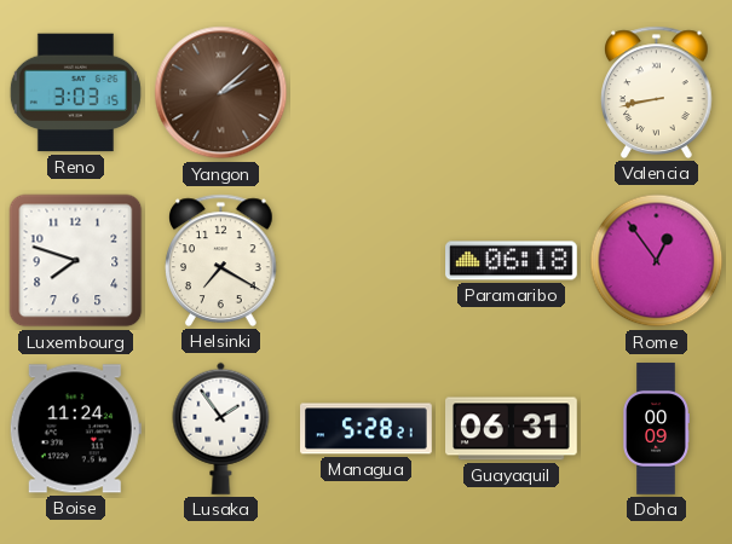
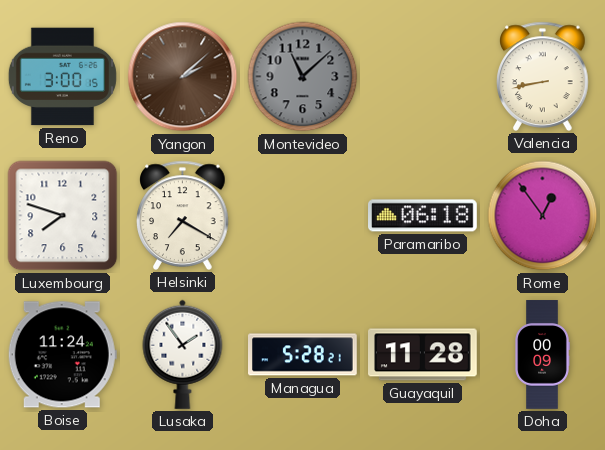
Reno: 3:03 -> 3:00 (62, 77)
Montevideo: none -> 11:08 (303, 77)
Guayaquil: 06:31 -> 11:28 (423, 355)
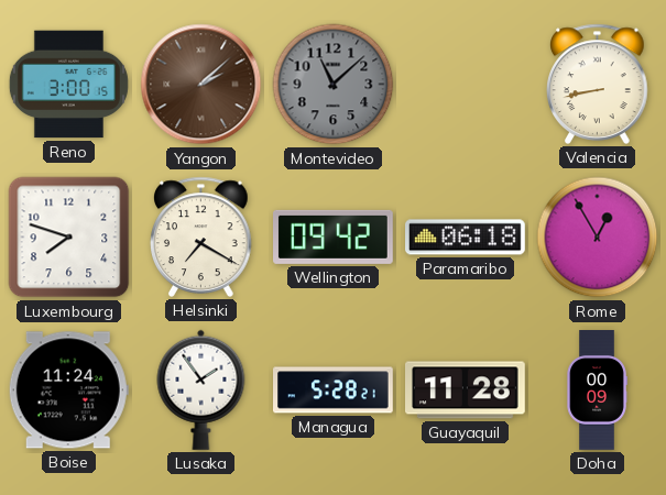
Wellington: none -> 09:42 (334, 237)
Rome: 12:54 -> 12:55 (598, 238)
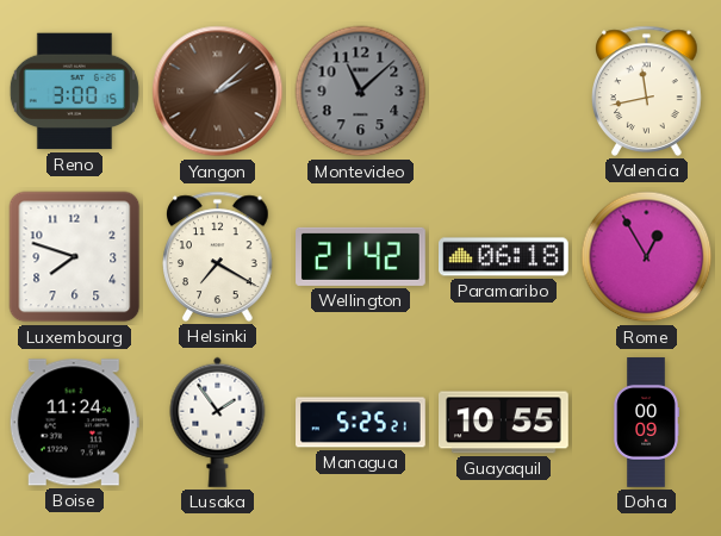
Valencia: 8:43 -> 11:43 (647, 91)
Wellington: 09:42 -> 21:42 (361, 256)
Managua: 5:28 -> 5:25 (361, 423)
Guayaquil: 11:28 -> 10:55 (504, 423)
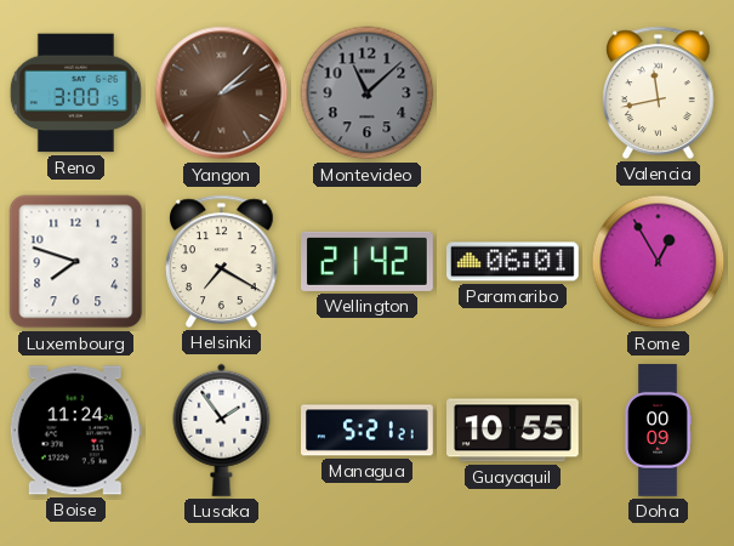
Paramaribo: 06:18 -> 06:01 (513, 262)
Managua: 5:25 -> 5:21 (368, 431)
